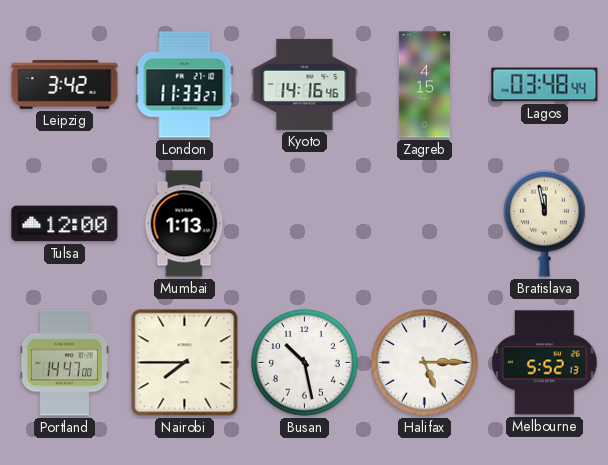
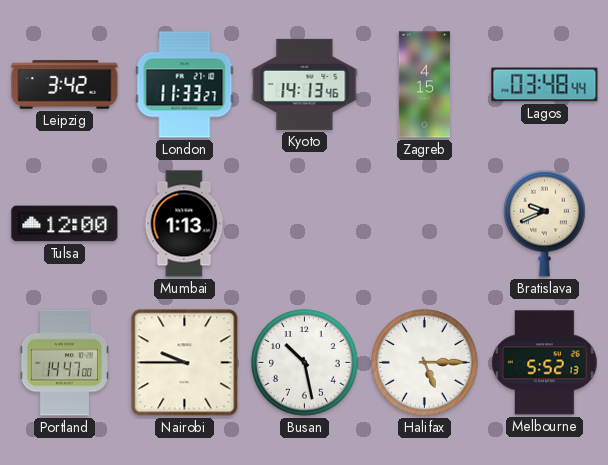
Kyoto: 14:16 -> 14:13 (305, 84)
Bratislava: 11:58 -> 9:41 (545, 223)
Nairobi: 7:45 -> 9:45 (185, 363)
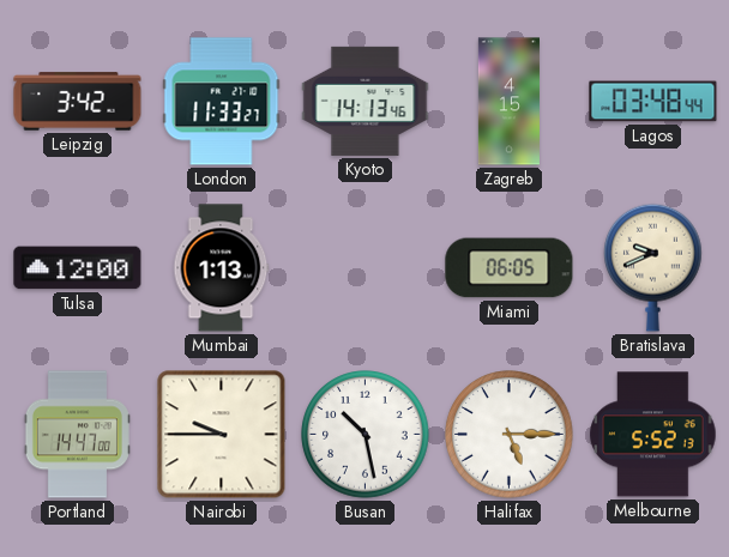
Miami: none -> 06:05 (510, 268)
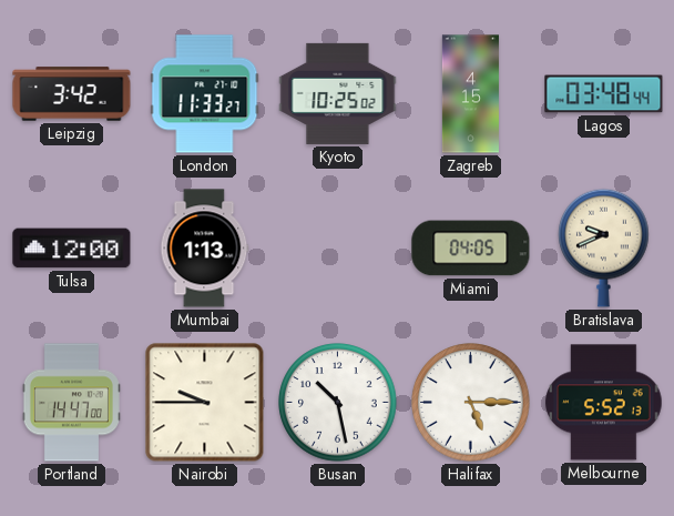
Kyoto: 14:13 -> 10:25 (338, 93)
Miami: 06:05 -> 04:05 (471, 249)
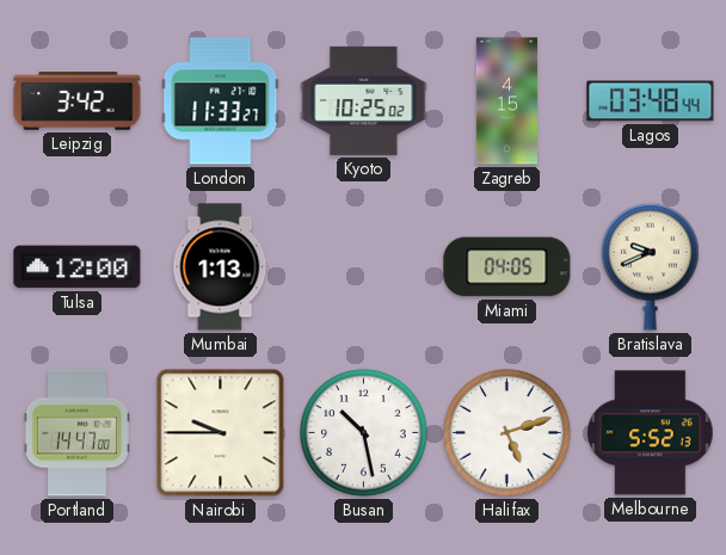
Halifax: 5:15 -> 5:12 (507, 433)
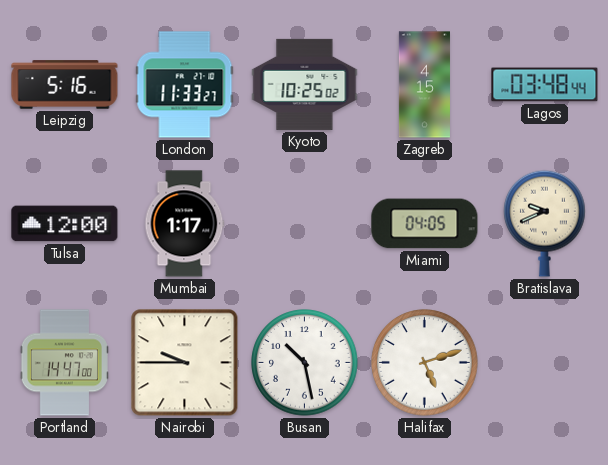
Leipzig: 3:42 -> 5:16 (65, 85)
Mumbai: 1:13 -> 1:17 (185, 224)
Melbourne: 5:52 -> none (651, 433)
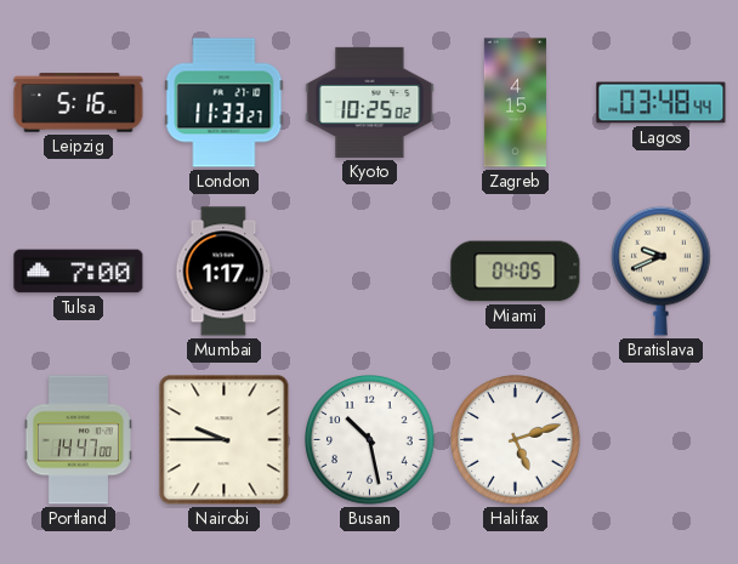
Tulsa: 12:00 -> 7:00 (79, 272)
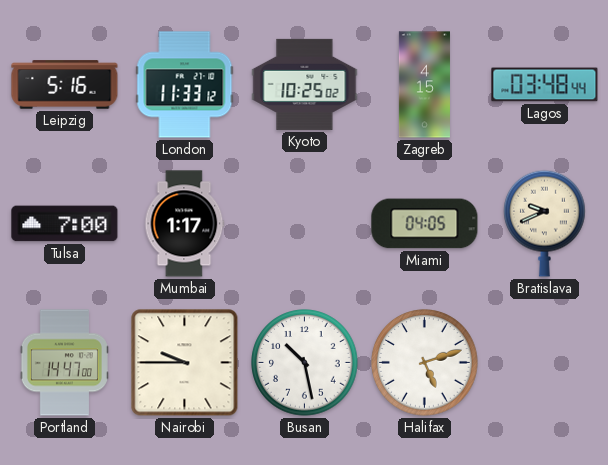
London: 11:33:27 -> 11:33:12 (185, 85)
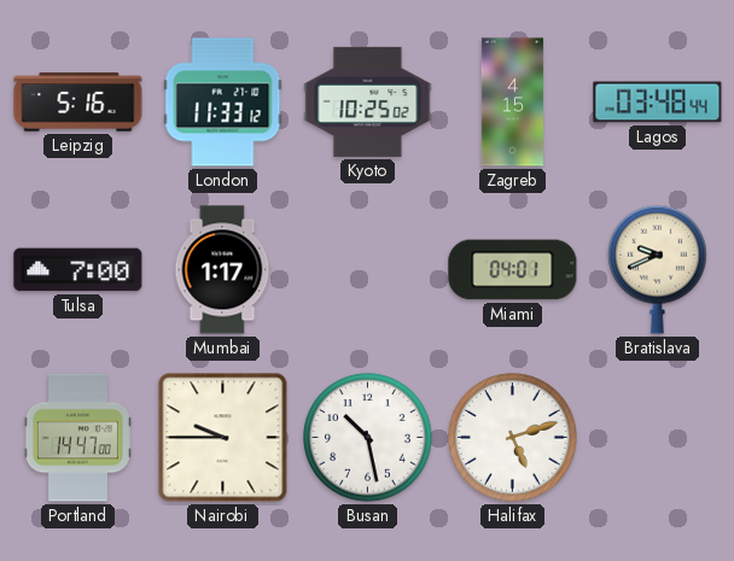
Miami: 04:05 -> 04:01 (513, 270)
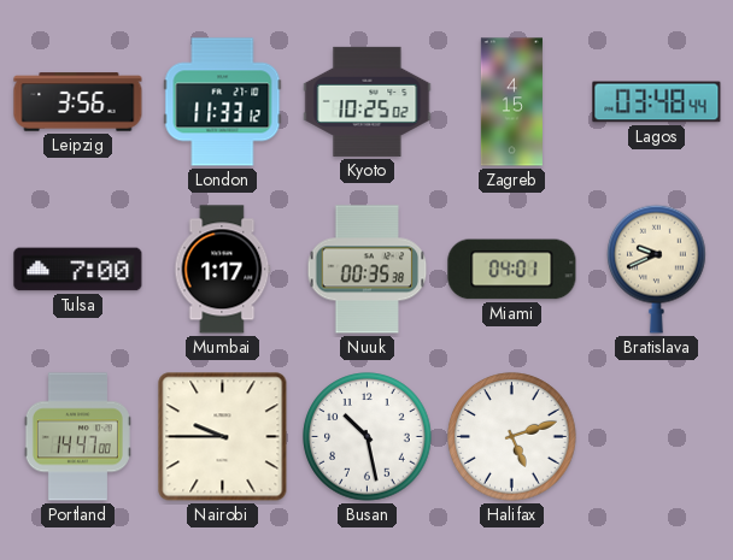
Leipzig: 5:16 -> 3:56 (78, 102)
Nuuk: none -> 00:35 (368, 270)
